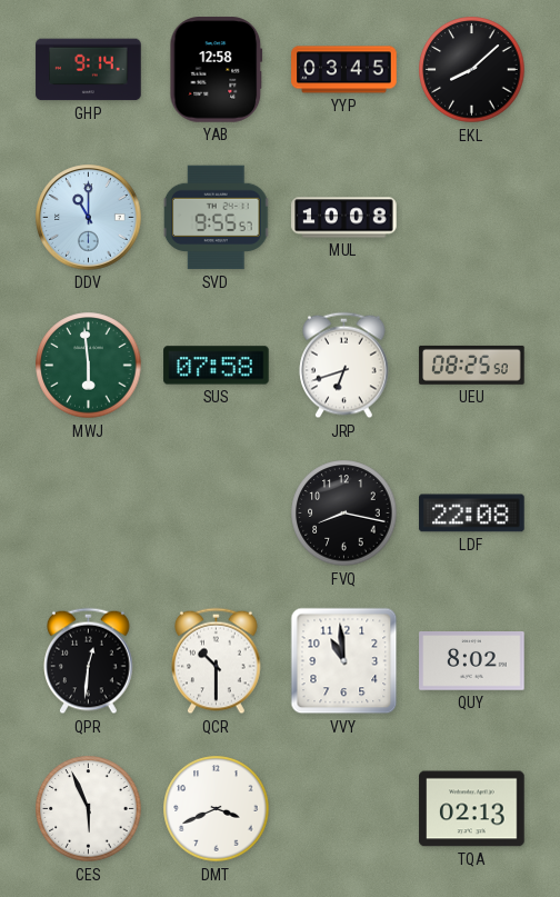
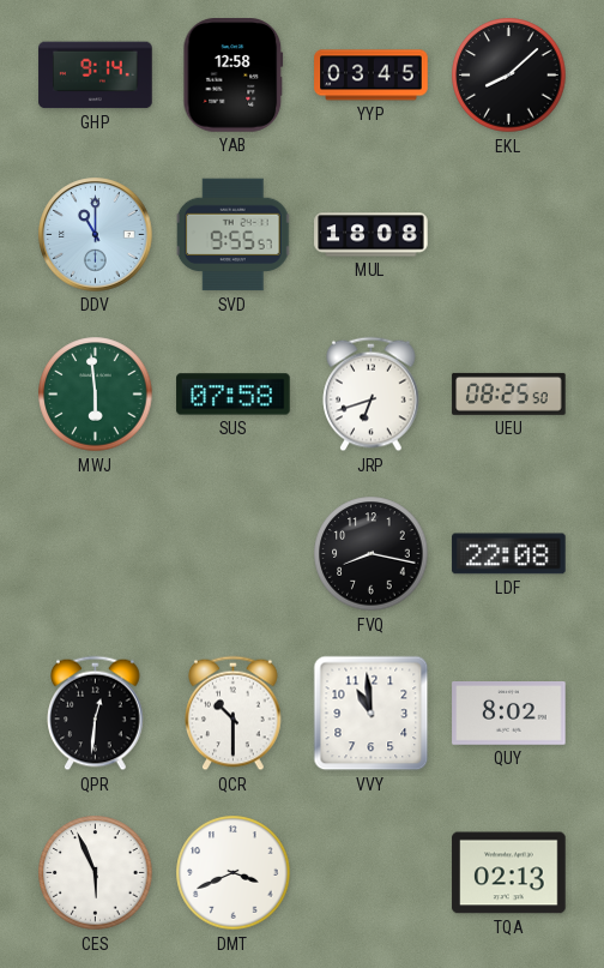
MUL: 10:08 -> 18:08 (372, 235)
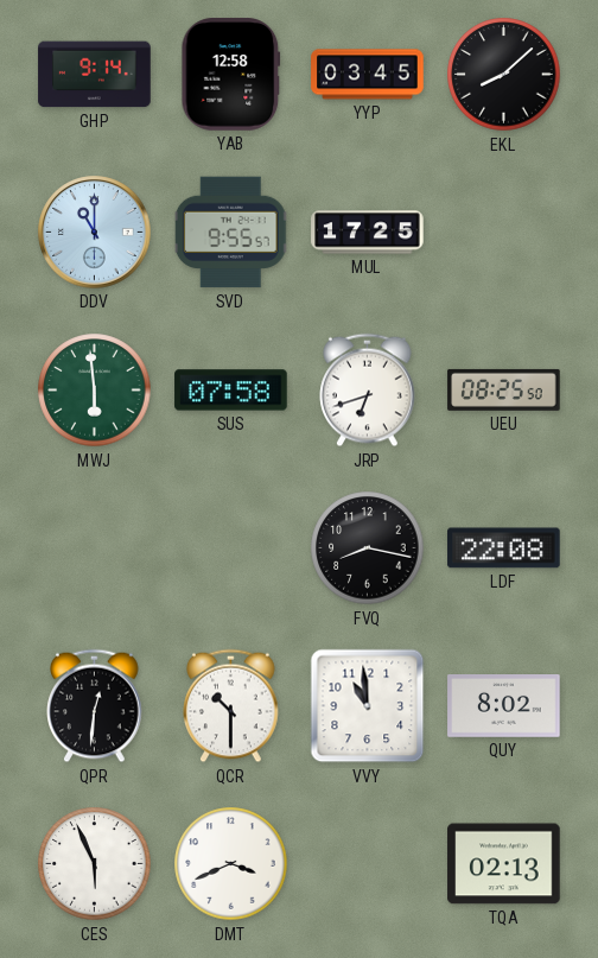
MUL: 18:08 -> 17:25 (368, 233)
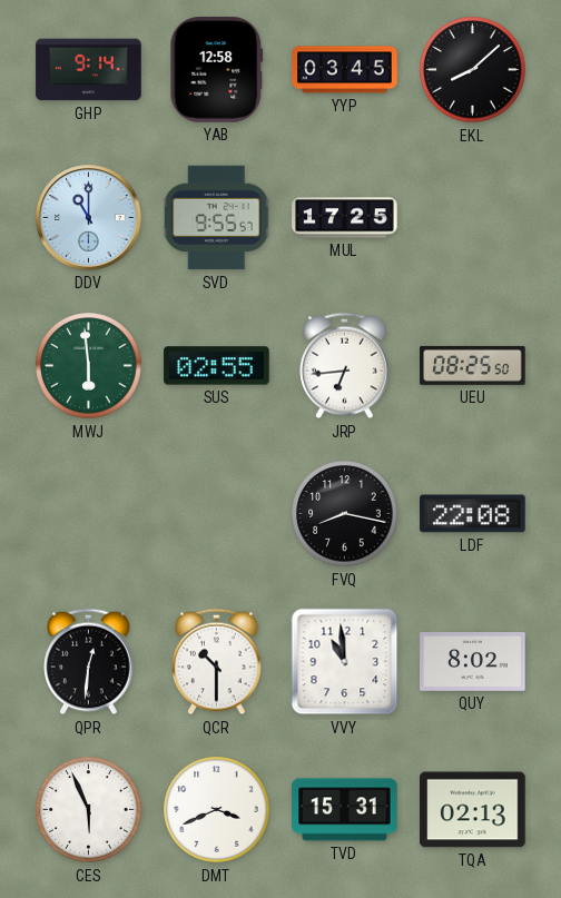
SUS: 07:58 -> 02:55 (217, 366)
JRP: 6:42 -> 6:44 (345, 366)
TVD: none -> 15:31 (345, 810)
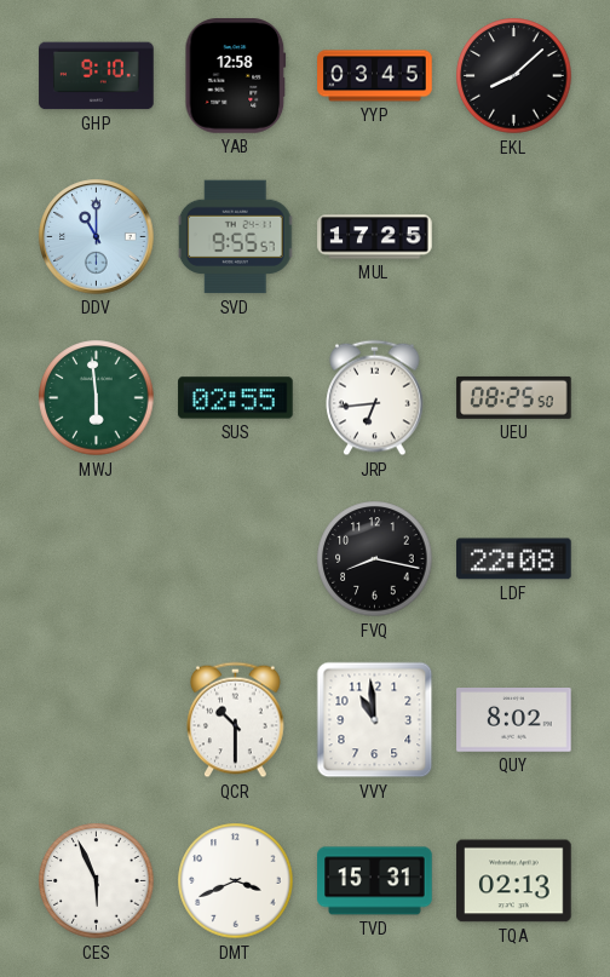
GHP: 9:14 -> 9:10 (97, 76)
QPR: 12:31 -> none (89, 662)
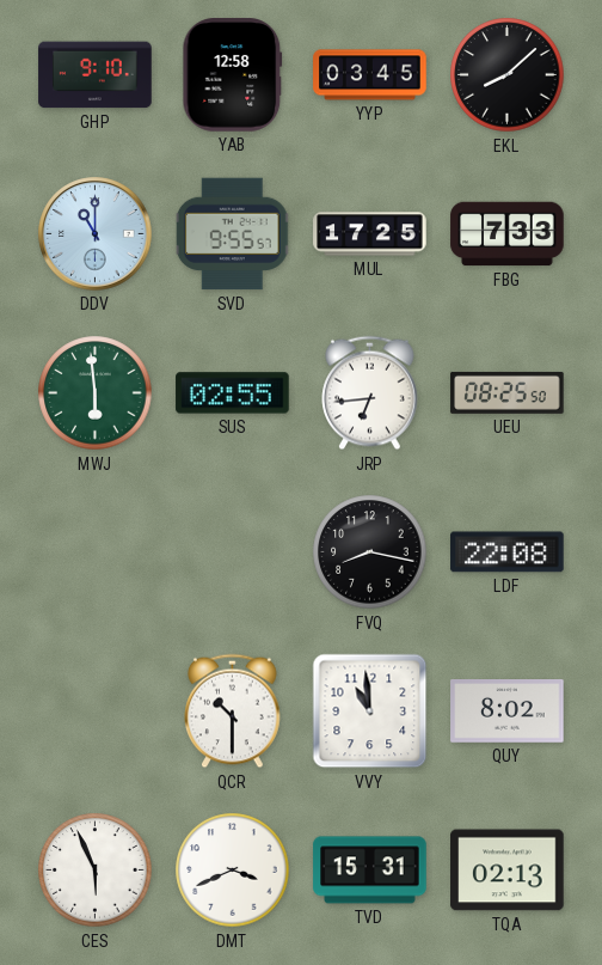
FBG: none -> 7:33 (508, 234)
